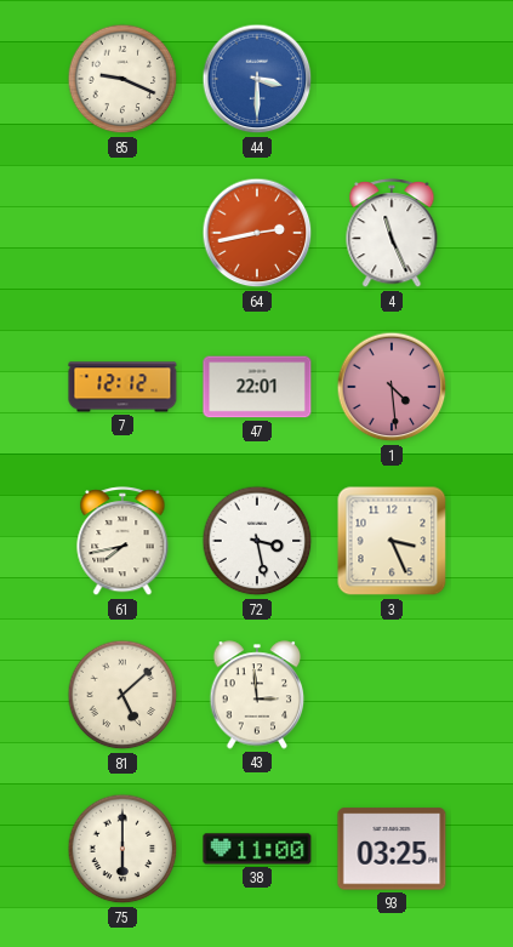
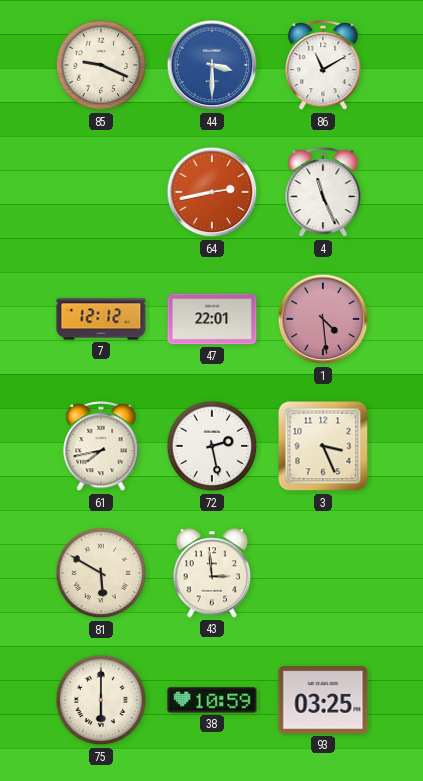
86: none -> 11:10 (323, 66)
72: 3:28 -> 2:28 (212, 446)
81: 5:08 -> 5:50 (101, 573)
38: 11:00 -> 10:59 (212, 700)
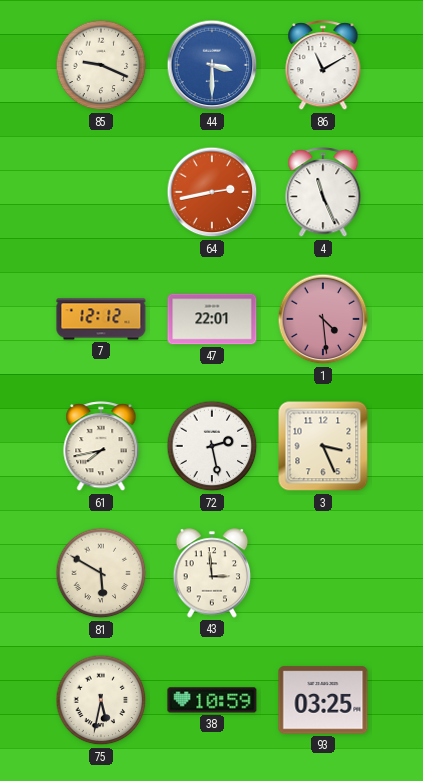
75: 6:00 -> 5:32 (101, 700)
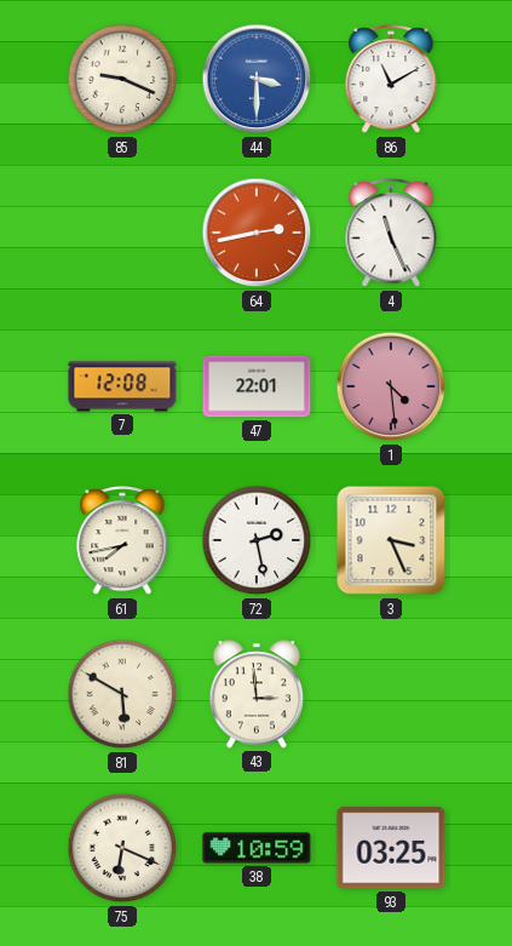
7: 12:12 -> 12:08 (122, 386)
75: 5:32 -> 6:19 (122, 848)
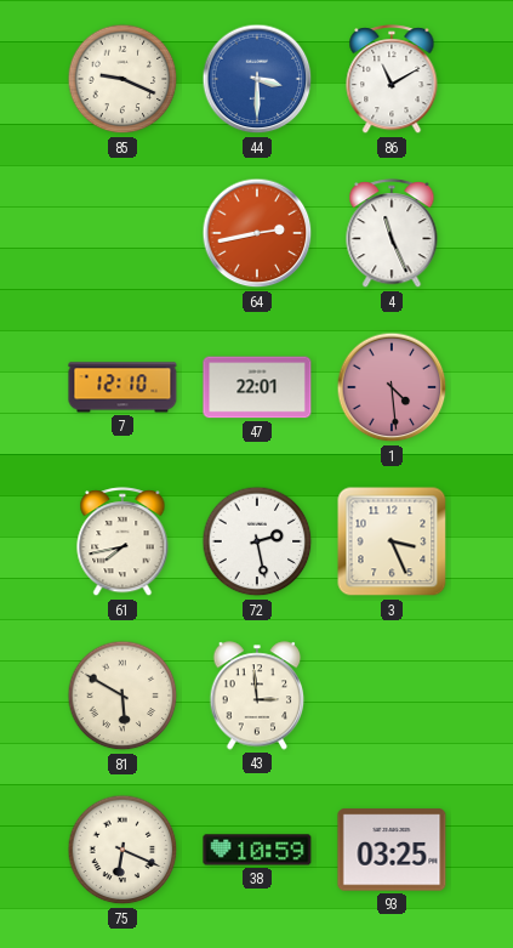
7: 12:08 -> 12:10 (122, 387)
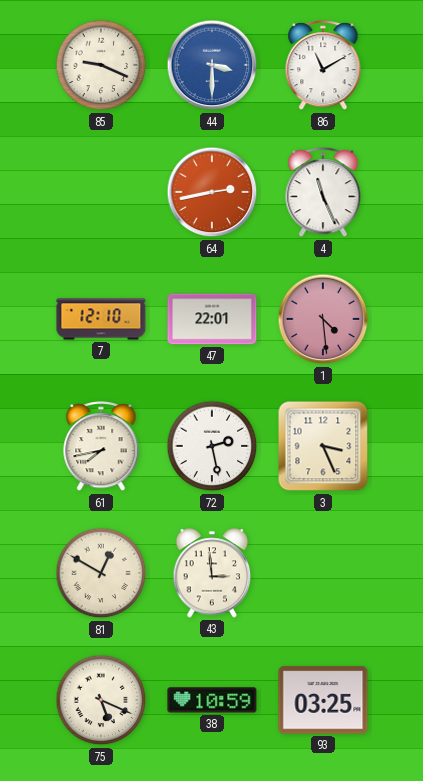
81: 5:50 -> 12:50 (101, 573)
75: 6:19 -> 5:19 (101, 700)
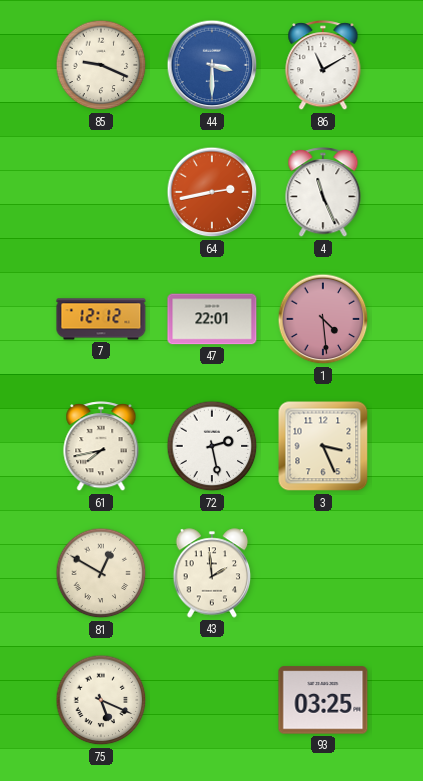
7: 12:10 -> 12:12 (101, 319)
43: 2:59 -> 1:59 (212, 573)
38: 10:59 -> none (212, 700)
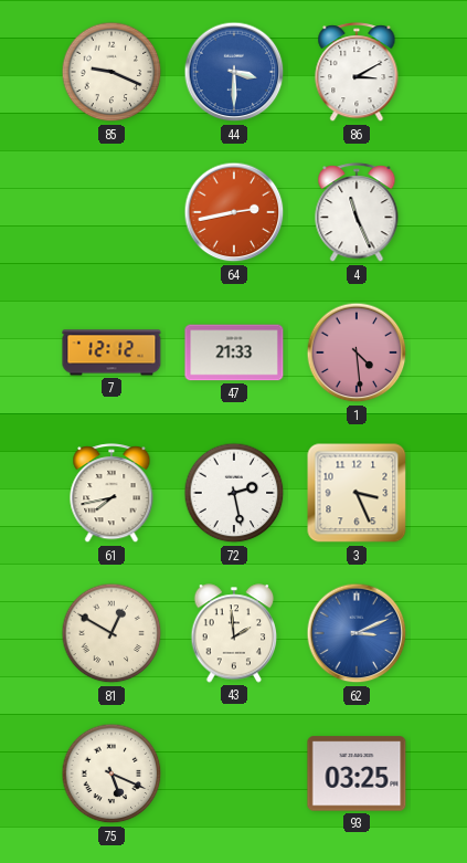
86: 11:10 -> 3:10 (357, 73)
47: 22:01 -> 21:33 (234, 352)
62: none -> 3:11 (357, 633)
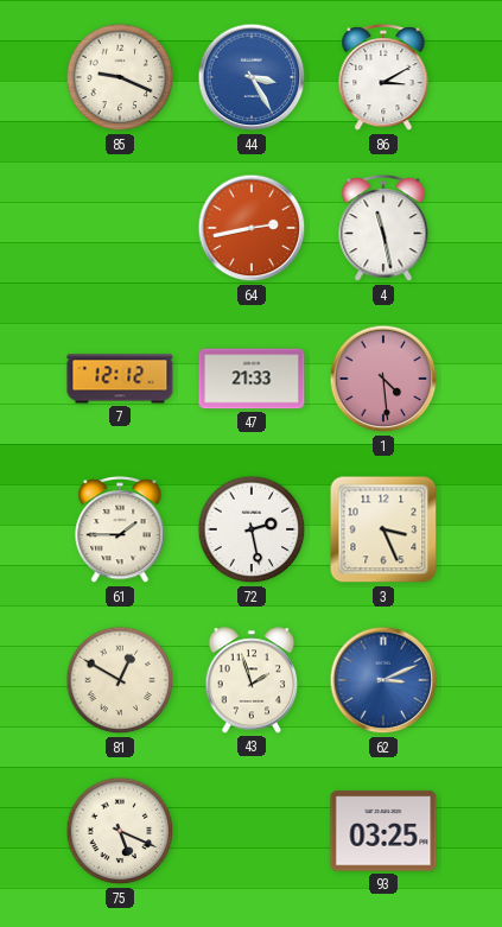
44: 3:30 -> 3:25 (252, 77)
4: 11:26 -> 11:28 (383, 229)
61: 7:43 -> 1:45 (120, 531)
43: 1:59 -> 1:57 (252, 680)
